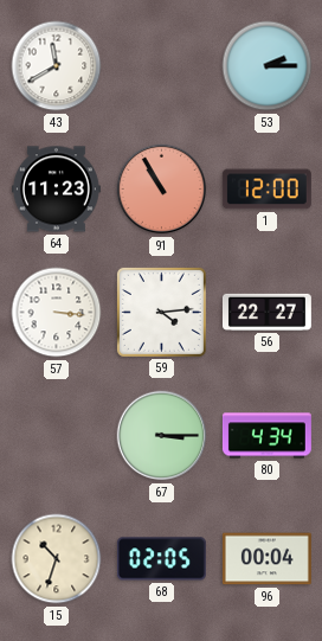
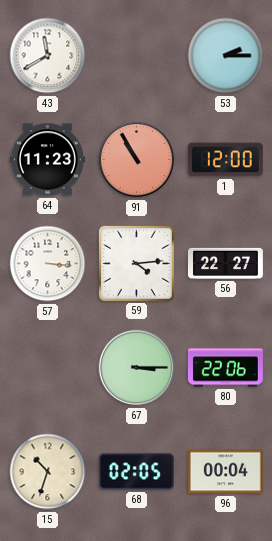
80: 4:34 -> 22:06 (225, 368)
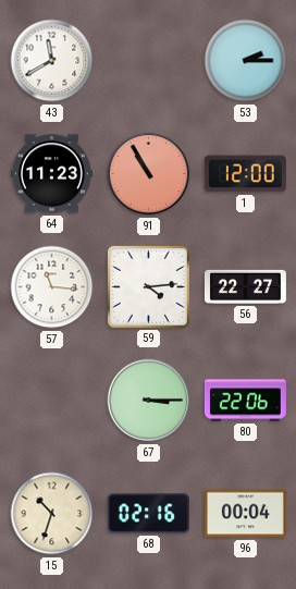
57: 3:16 -> 11:16 (52, 287)
68: 02:05 -> 02:16 (148, 514)
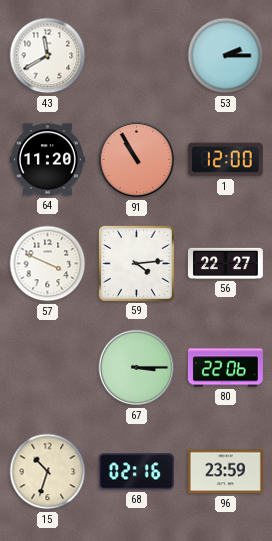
64: 11:23 -> 11:20 (47, 160)
57: 11:16 -> 3:49 (48, 264)
96: 00:04 -> 23:59 (225, 472)
